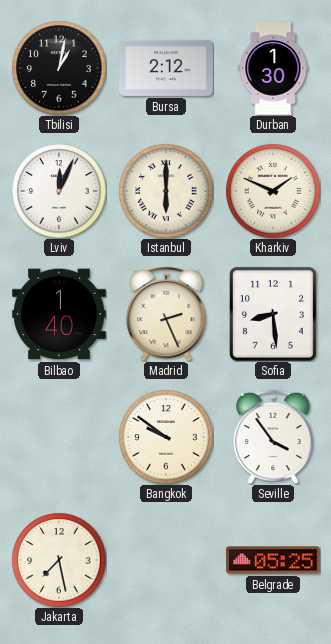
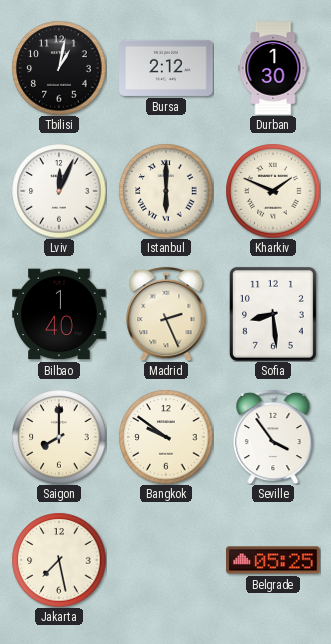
Saigon: none -> 8:00 (59, 437)
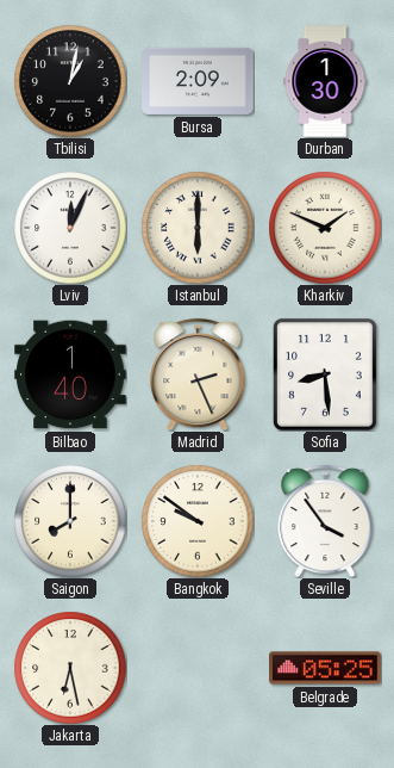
Bursa: 2:12 -> 2:09 (198, 81)
Jakarta: 7:28 -> 6:28 (70, 668)
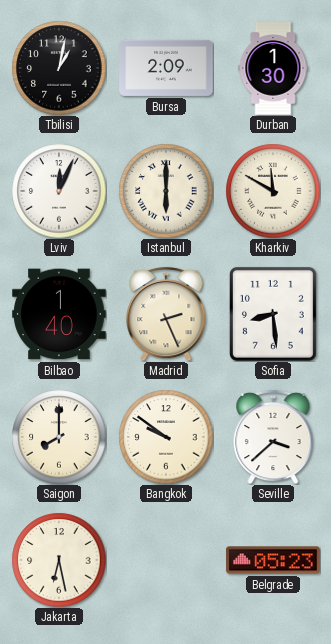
Kharkiv: 1:49 -> 11:50 (273, 191)
Seville: 3:54 -> 3:38 (273, 437)
Belgrade: 05:25 -> 05:23 (273, 560)
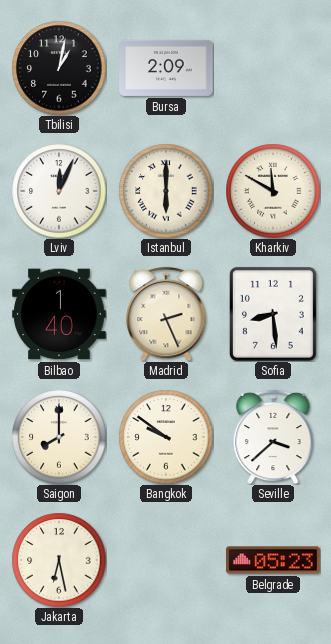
Durban: 1:30 -> none (273, 68)
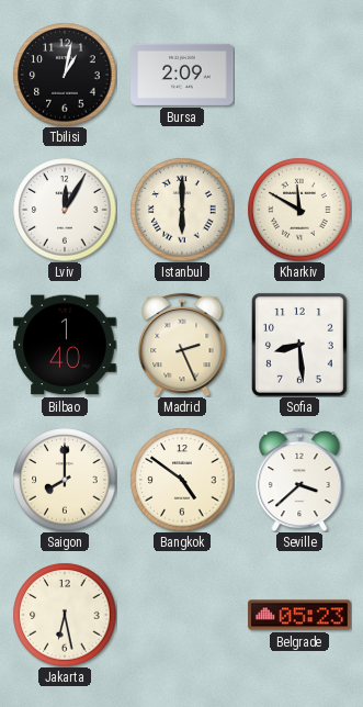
Lviv: 12:04 -> 12:05 (65, 210)
Bangkok: 9:51 -> 4:51 (182, 480)
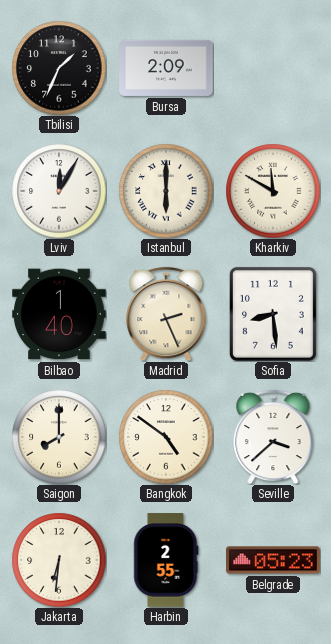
Tbilisi: 1:02 -> 1:34 (59, 68)
Jakarta: 6:28 -> 6:31 (59, 560)
Harbin: none -> 2:55 (166, 560)
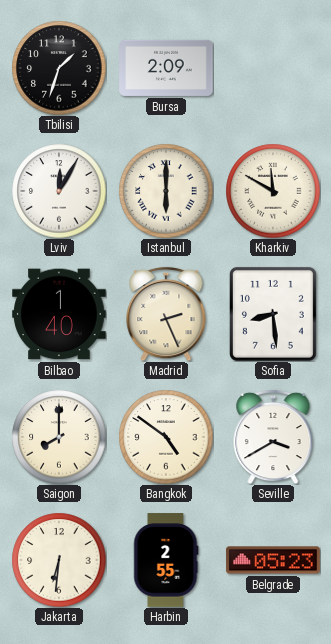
Tbilisi: 1:34 -> 1:33 (59, 68)
Seville: 3:38 -> 3:40 (273, 437)
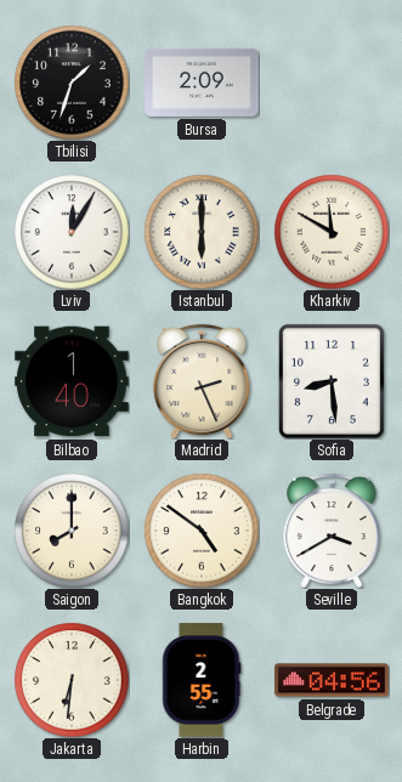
Belgrade: 05:23 -> 04:56 (332, 680)
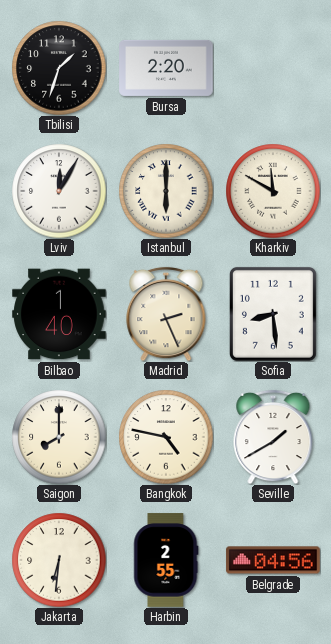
Bursa: 2:09 -> 2:20 (166, 68)
Bangkok: 4:51 -> 4:47 (166, 437)
Seville: 3:40 -> 1:40 (273, 437)
